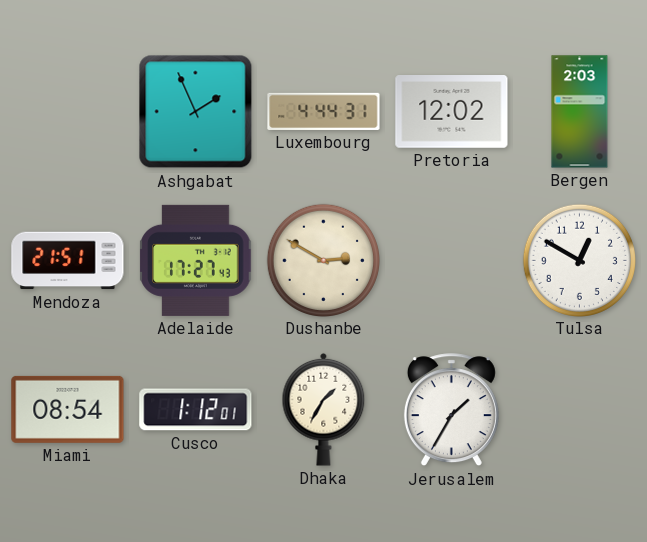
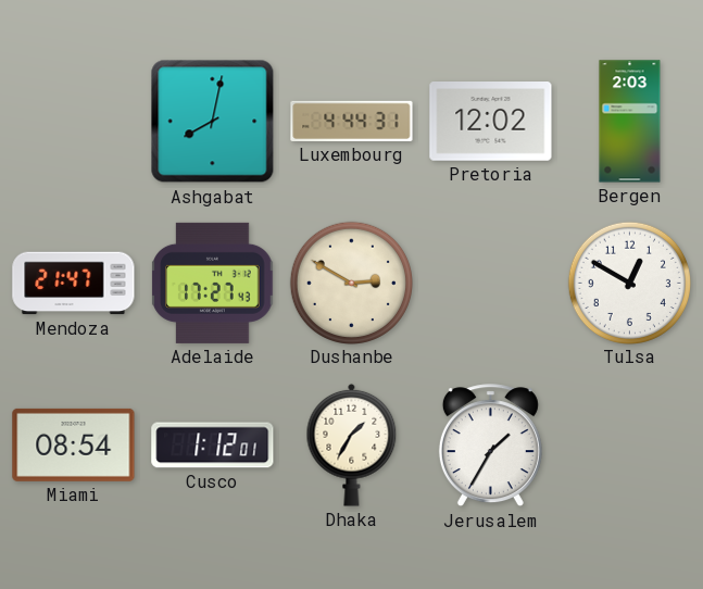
Ashgabat: 1:56 -> 8:02 (213, 122)
Mendoza: 21:51 -> 21:47 (74, 284)
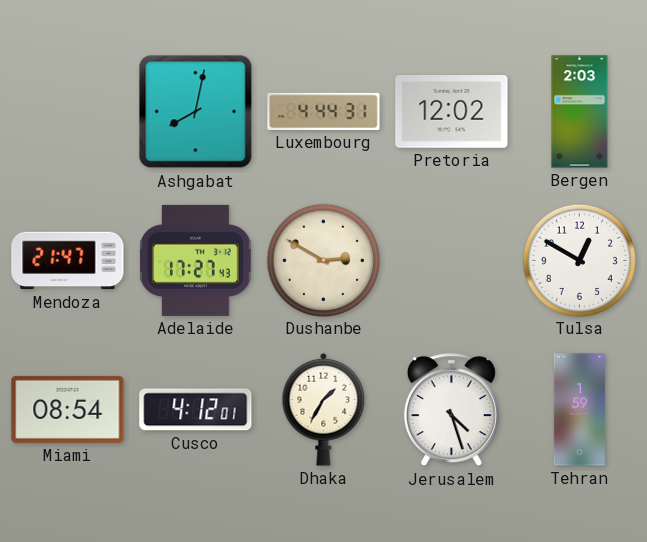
Cusco: 1:12 -> 4:12 (196, 410)
Jerusalem: 1:35 -> 4:27 (451, 410)
Tehran: none -> 1:59 (579, 410)
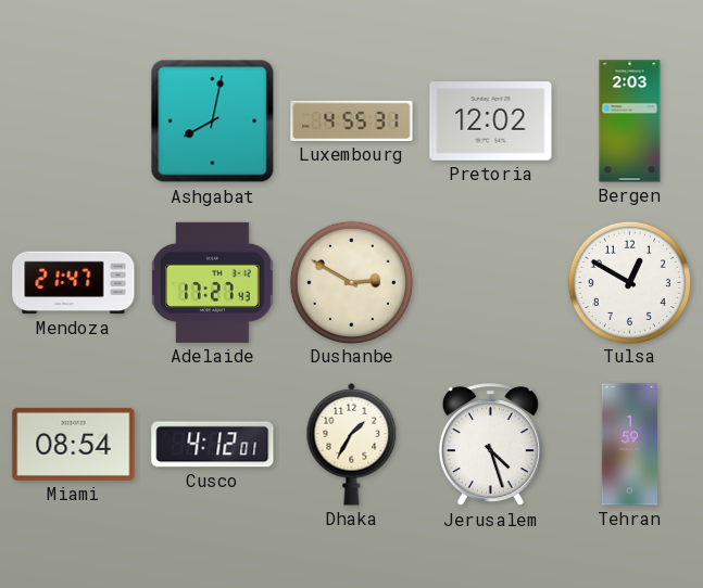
Luxembourg: 4:44 -> 4:55 (352, 120)
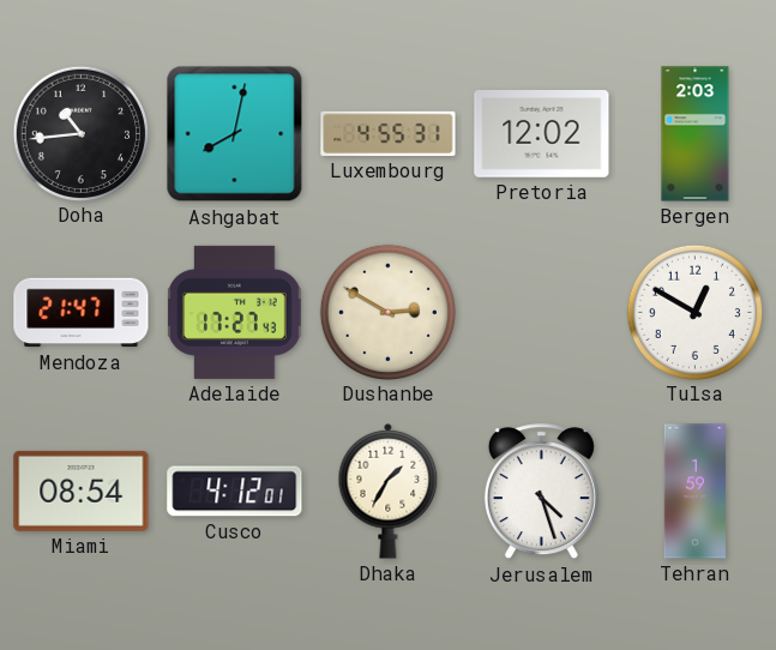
Doha: none -> 10:44 (80, 133)
